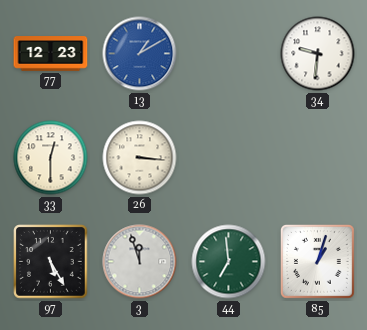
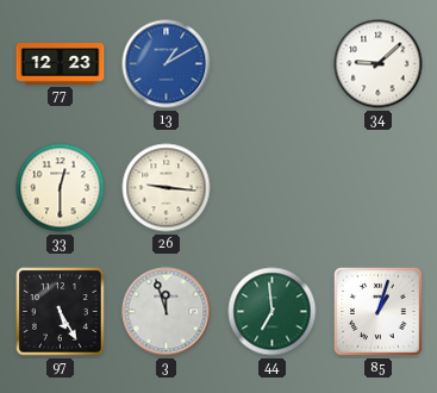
34: 9:31 -> 9:08 (379, 64)
26: 3:16 -> 9:16 (167, 188)
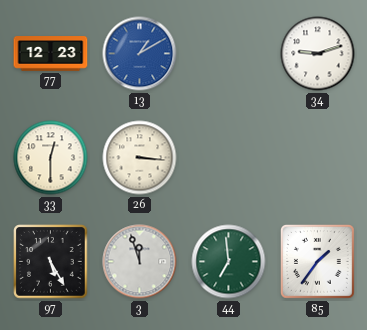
34: 9:08 -> 9:12 (318, 54)
26: 9:16 -> 3:16 (140, 158)
85: 1:03 -> 1:36 (318, 262)
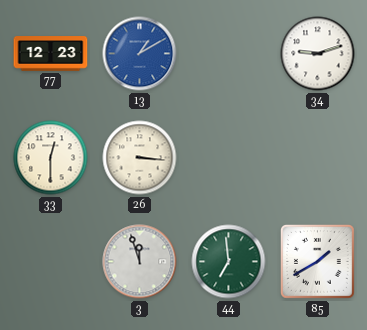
97: 5:25 -> none (51, 262)
85: 1:36 -> 1:40 (318, 262)
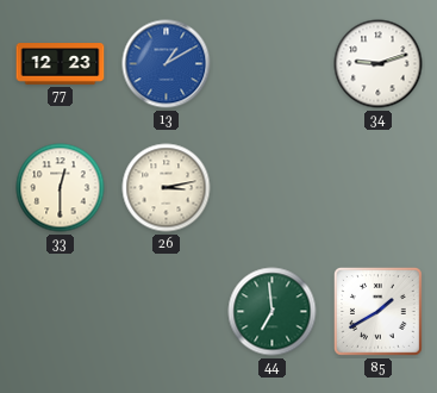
26: 3:16 -> 3:13 (167, 188)
3: 11:57 -> none (140, 262)
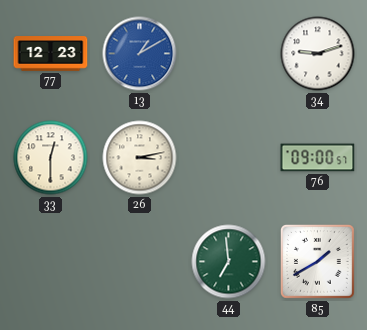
76: none -> 09:00 (318, 158)
